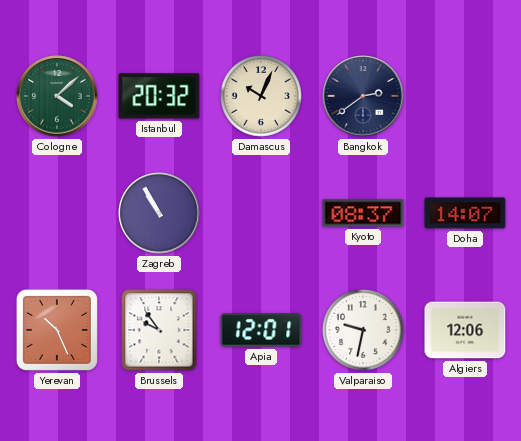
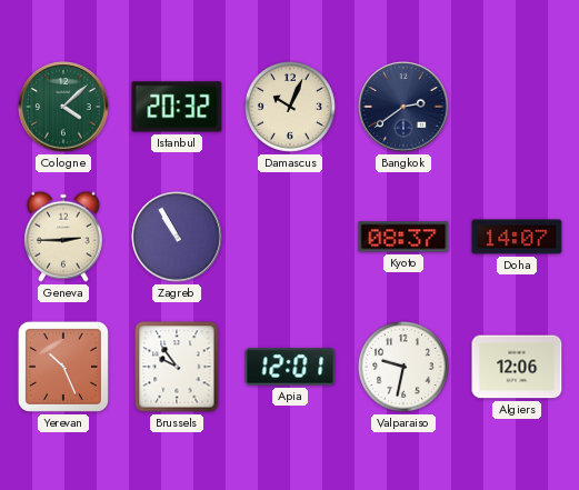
Geneva: none -> 2:45 (63, 237)
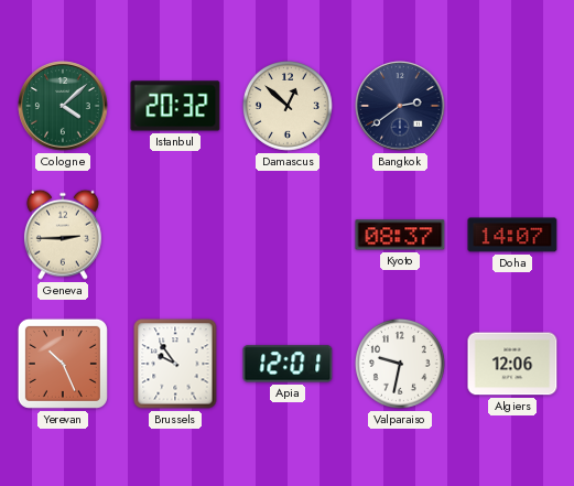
Damascus: 10:04 -> 12:52 (289, 107)
Zagreb: 10:55 -> none (177, 237)
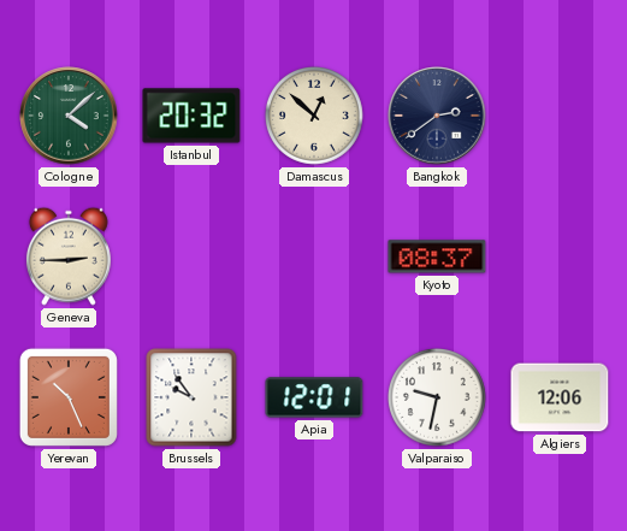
Doha: 14:07 -> none (512, 235)
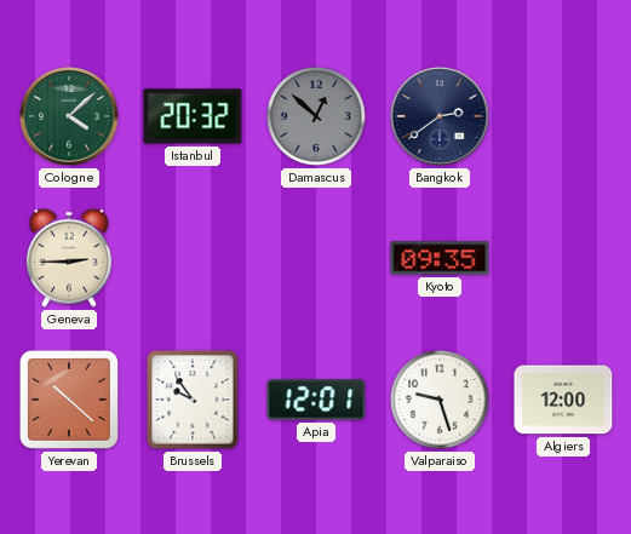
Damascus dial: cream -> grey (317, 117)
Kyoto: 08:37 -> 09:35 (440, 258)
Yerevan: 10:26 -> 10:22 (69, 400)
Valparaiso: 9:32 -> 9:27 (441, 401)
Algiers: 12:06 -> 12:00 (563, 400)
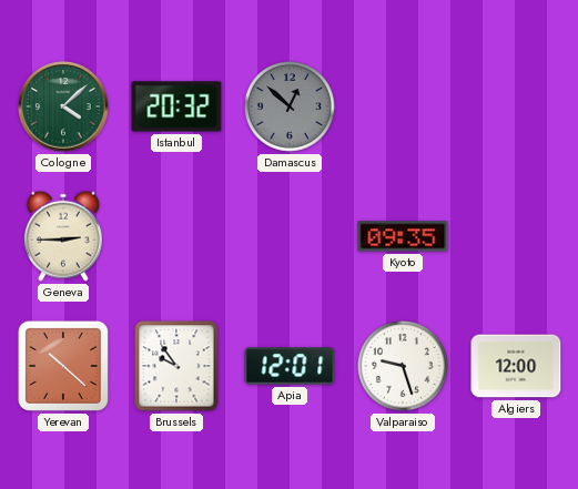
Bangkok: 2:39 -> none (440, 116)
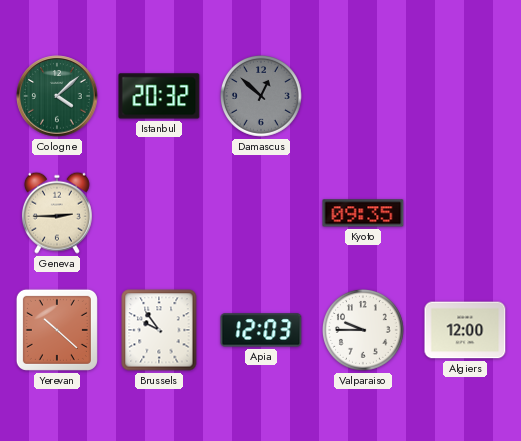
Apia: 12:01 -> 12:03 (261, 330)
Valparaiso: 9:27 -> 9:45 (364, 331)
